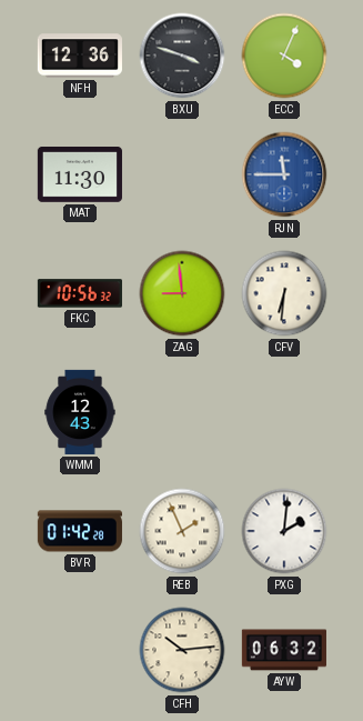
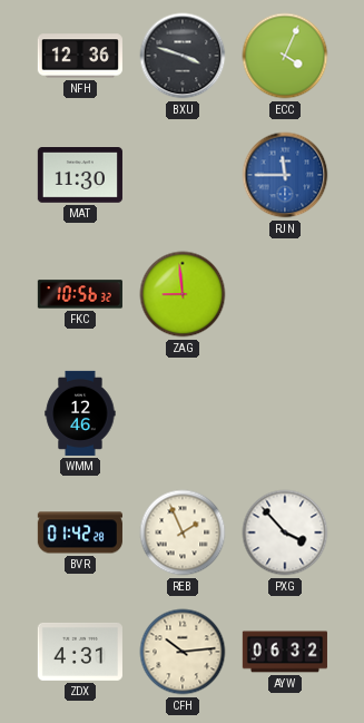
CFV: 6:31 -> none (284, 293)
WMM: 12:43 -> 12:46 (80, 413)
PXG: 2:01 -> 3:53 (285, 533)
ZDX: none -> 4:31 (80, 652)
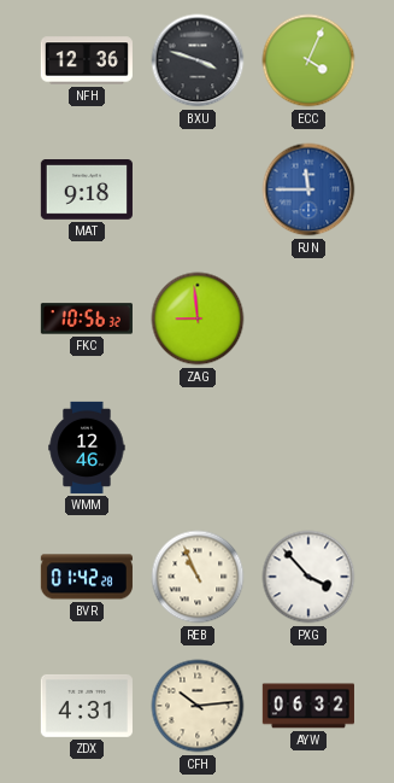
MAT: 11:30 -> 9:18 (87, 191)
REB: 1:56 -> 10:56 (198, 577)
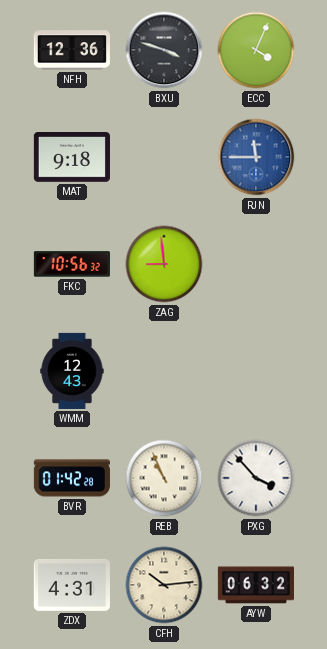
WMM: 12:46 -> 12:43 (72, 371)
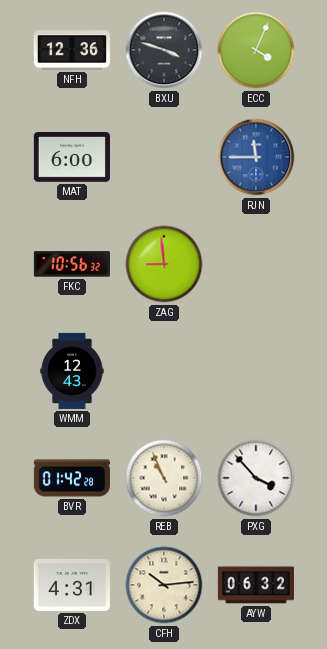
MAT: 9:18 -> 6:00 (72, 158)
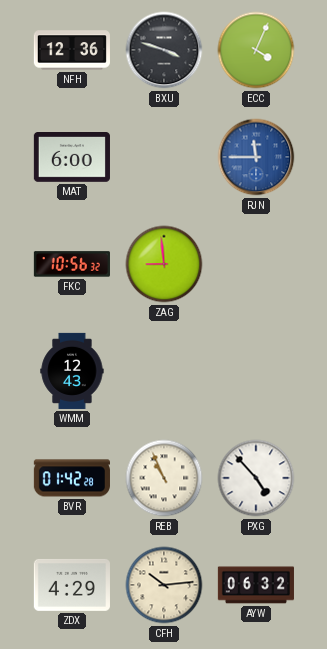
PXG: 3:53 -> 4:53 (256, 478)
ZDX: 4:31 -> 4:29 (72, 585)
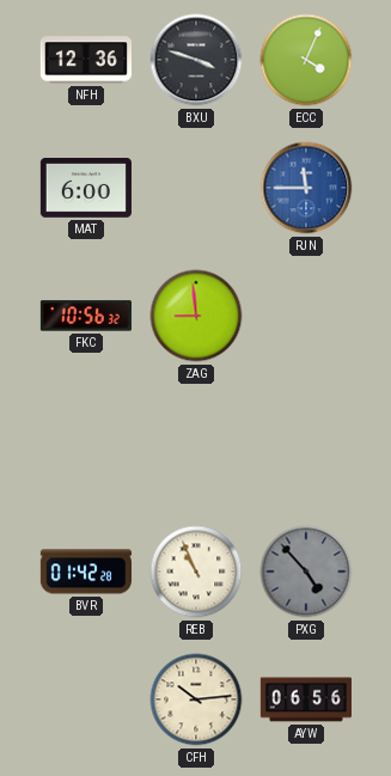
WMM: 12:43 -> none (72, 371)
PXG dial: white -> grey (306, 572)
ZDX: 4:29 -> none (72, 585)
AYW: 06:32 -> 06:56 (306, 699)
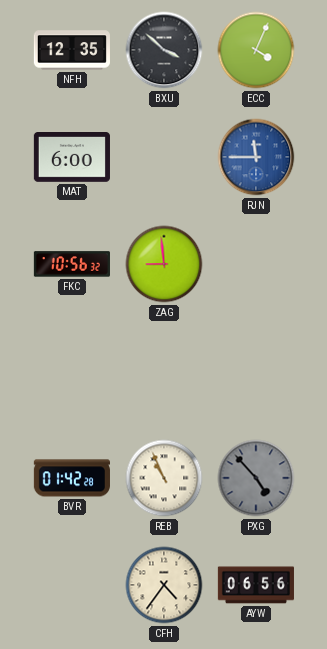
NFH: 12:36 -> 12:35 (72, 50)
BXU: 3:48 -> 3:52 (164, 50)
CFH: 10:14 -> 4:36 (164, 585)
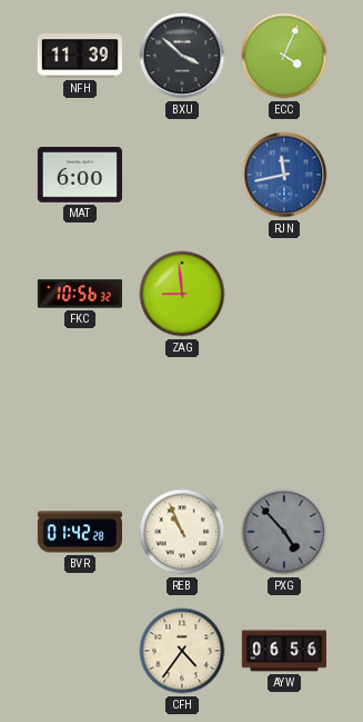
NFH: 12:35 -> 11:39 (80, 56)
RJN: 11:45 -> 11:43 (284, 175)
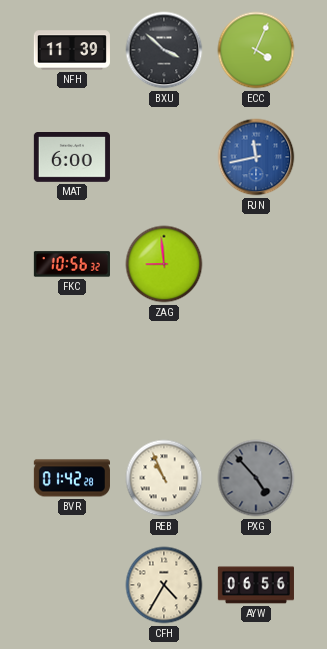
CFH: 4:36 -> 4:35 (164, 585)
